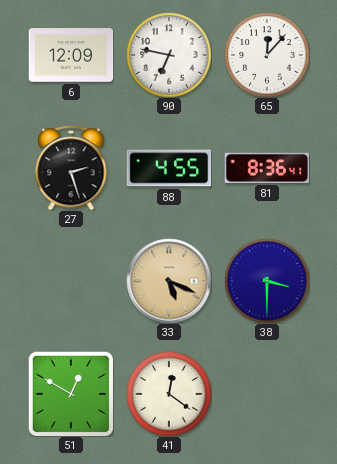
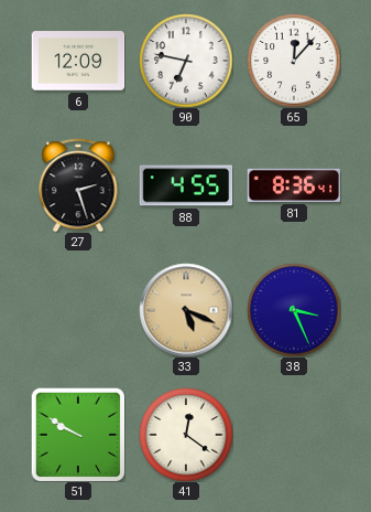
38: 3:30 -> 3:26 (294, 310)
51: 12:50 -> 9:50 (78, 435)
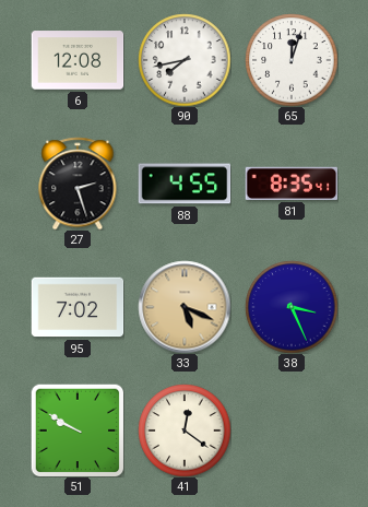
6: 12:09 -> 12:08 (78, 60)
90: 6:47 -> 7:43 (185, 60)
65: 12:07 -> 12:03 (292, 60)
81: 8:36 -> 8:35 (292, 184)
95: none -> 7:02 (78, 307)
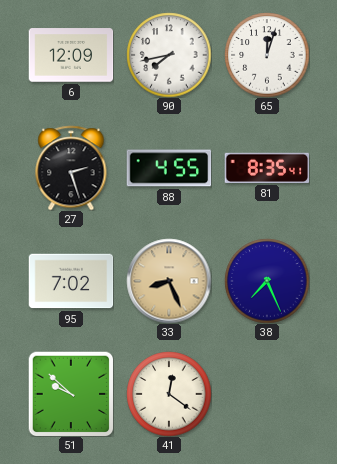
6: 12:08 -> 12:09 (71, 55)
33: 5:19 -> 8:26 (169, 281)
38: 3:26 -> 7:26 (267, 281)
51: 9:50 -> 9:52 (71, 394)
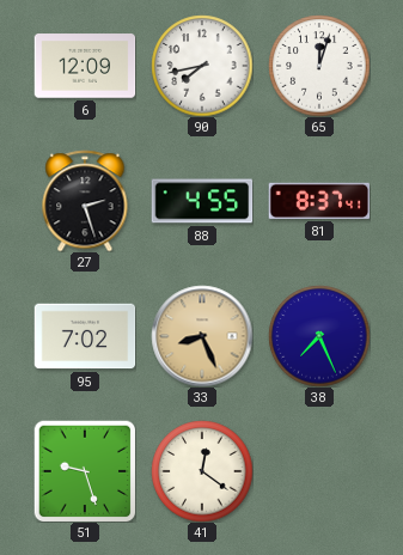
81: 8:35 -> 8:37 (319, 201)
51: 9:52 -> 9:27 (85, 471)
